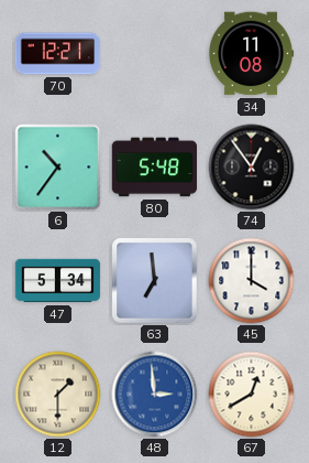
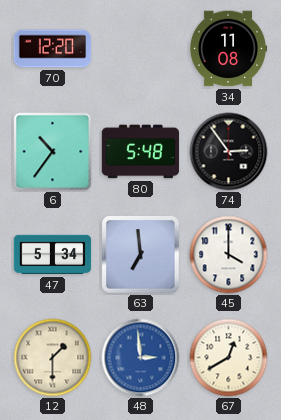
70: 12:21 -> 12:20 (53, 49)
74: 12:54 -> 2:54 (229, 152)
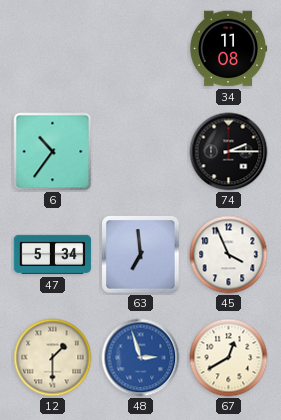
70: 12:20 -> none (53, 49)
80: 5:48 -> none (141, 152)
74: 2:54 -> 2:15 (229, 152)
45: 4:00 -> 3:56 (229, 255)
48: 2:59 -> 2:57 (141, 358)
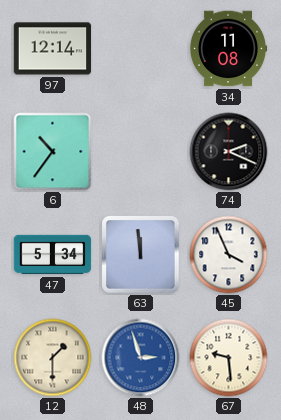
97: none -> 12:14 (53, 49)
74: 2:15 -> 2:19 (229, 152)
63: 6:59 -> 11:59 (141, 255)
67: 12:40 -> 9:29 (229, 358)
